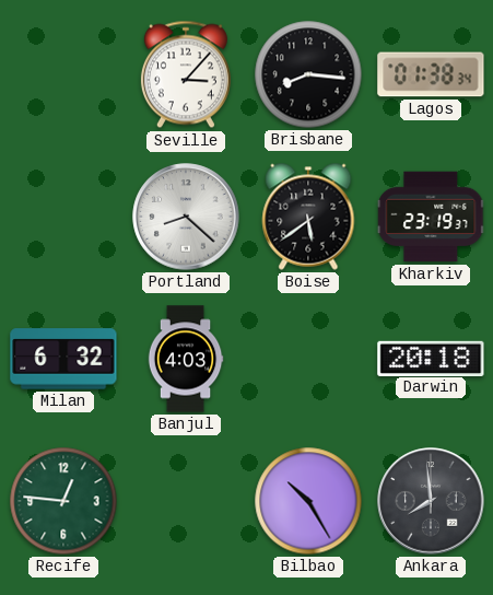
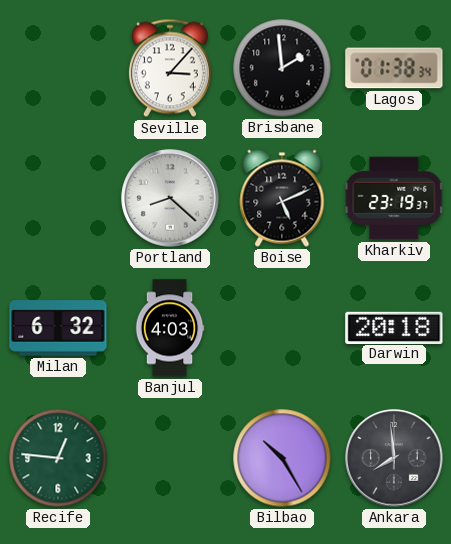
Brisbane: 8:16 -> 1:59 (282, 68)
Boise: 5:39 -> 5:11 (282, 198)
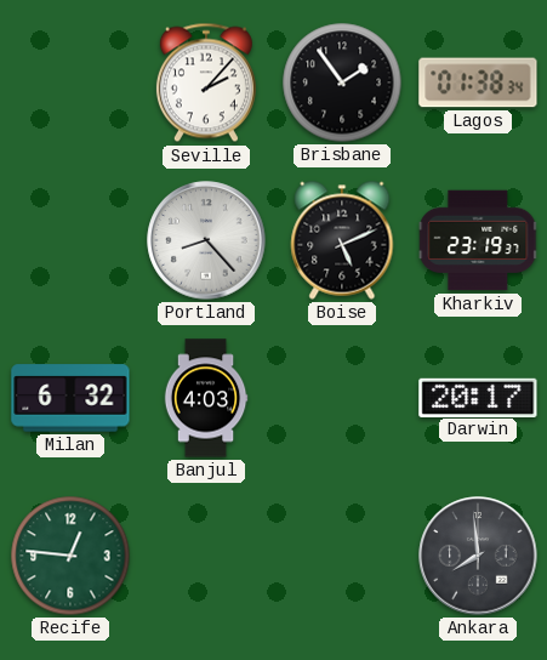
Seville: 3:07 -> 2:07 (206, 82)
Brisbane: 1:59 -> 1:54 (342, 82)
Portland: 8:22 -> 8:23 (206, 240)
Darwin: 20:18 -> 20:17 (478, 397)
Bilbao: 10:25 -> none (282, 458)
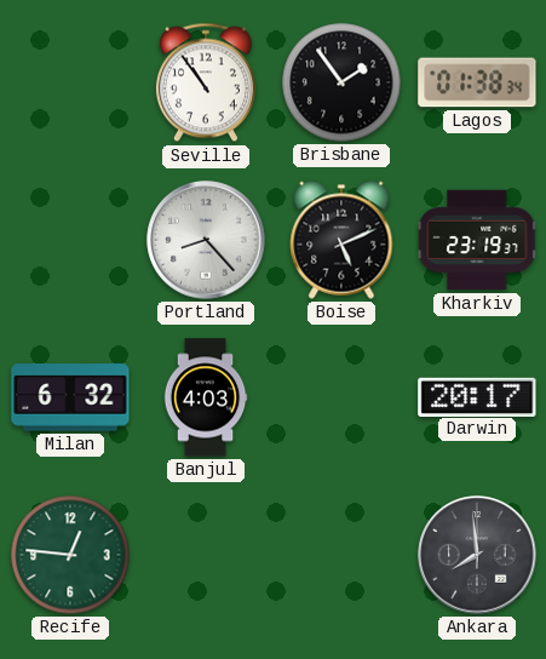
Seville: 2:07 -> 10:54 (206, 82)
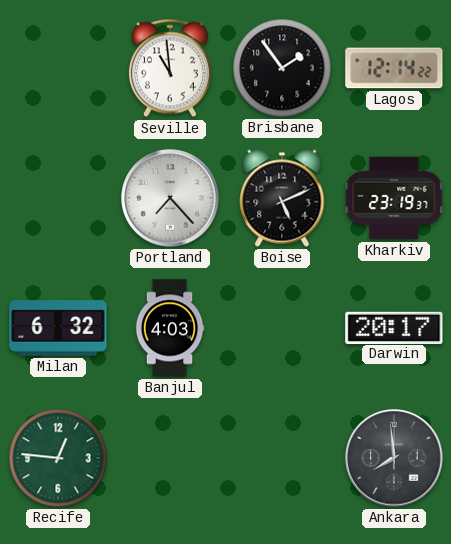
Seville: 10:54 -> 10:59 (170, 68)
Lagos: 01:38 -> 12:14 (394, 68)
Portland: 8:23 -> 7:23 (170, 198)
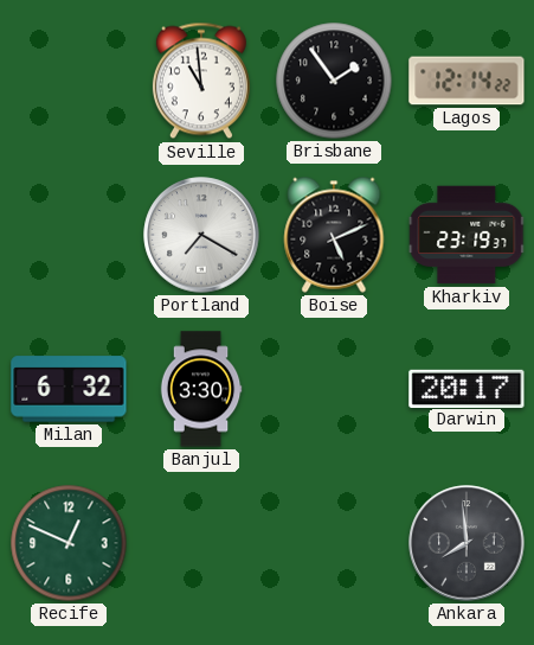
Portland: 7:23 -> 7:20 (201, 235)
Banjul: 4:03 -> 3:30 (201, 389)
Recife: 12:46 -> 12:49 (69, 543)
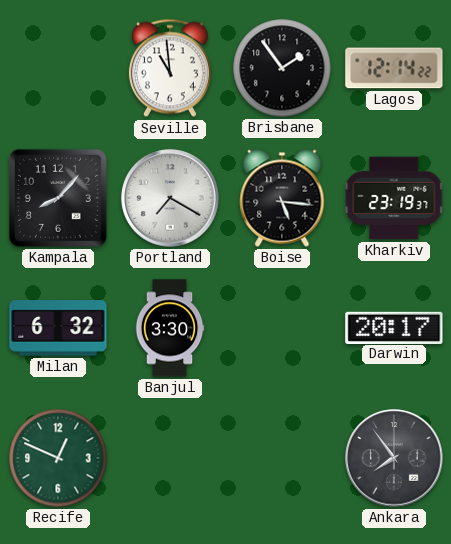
Kampala: none -> 8:07 (58, 198)
Boise: 5:11 -> 5:16 (282, 198)
Ankara: 7:59 -> 7:54 (394, 458)
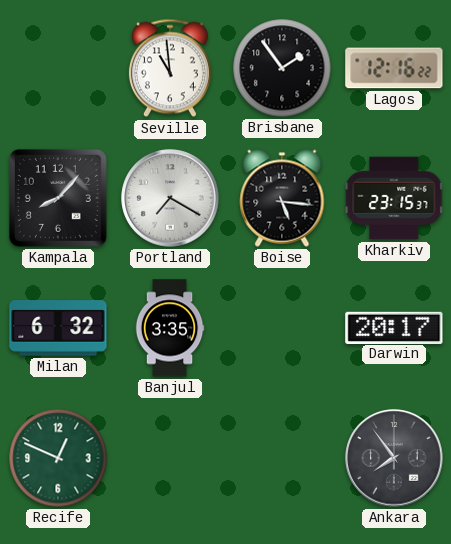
Lagos: 12:14 -> 12:16 (394, 68)
Kharkiv: 23:19 -> 23:15 (395, 198)
Banjul: 3:30 -> 3:35 (170, 328)
